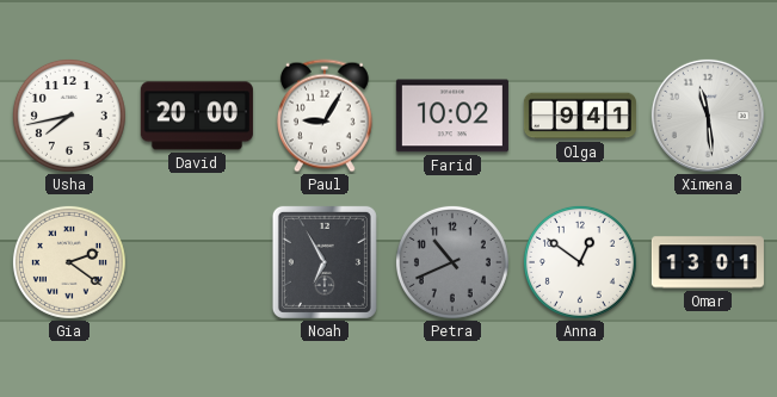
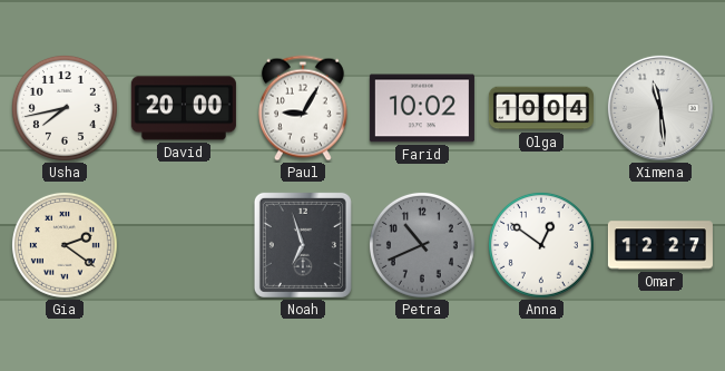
Olga: 9:41 -> 10:04 (541, 108)
Noah: 6:55 -> 6:57 (303, 245)
Omar: 13:01 -> 12:27 (660, 245)
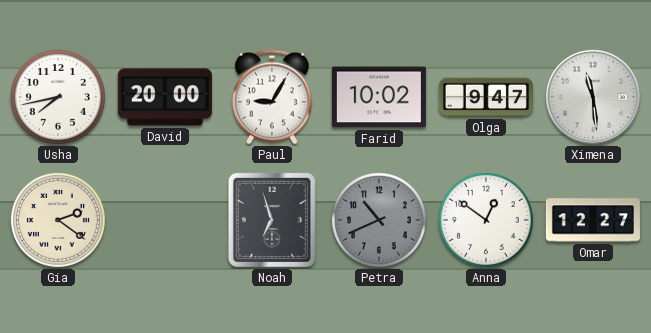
Olga: 10:04 -> 9:47 (486, 97)
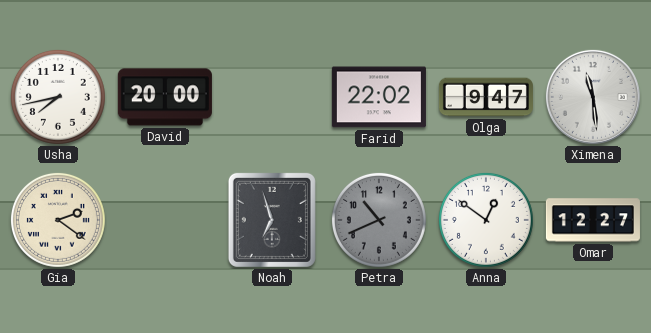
Paul: 9:05 -> none (272, 97)
Farid: 10:02 -> 22:02 (379, 97)
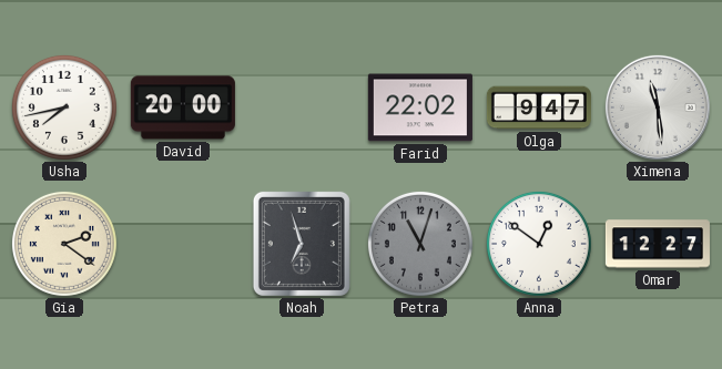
Petra: 10:41 -> 11:03 (420, 244)
